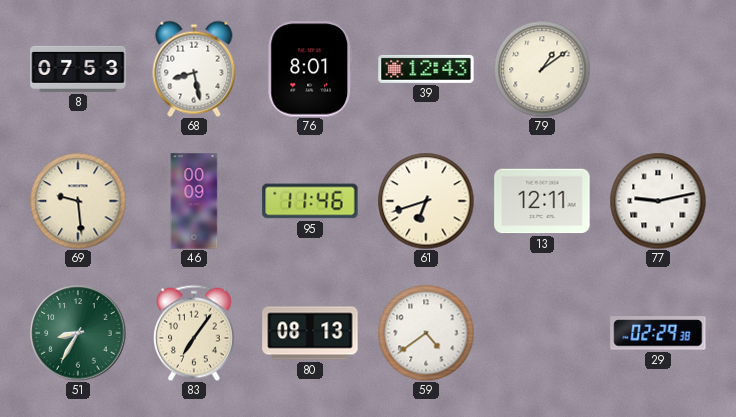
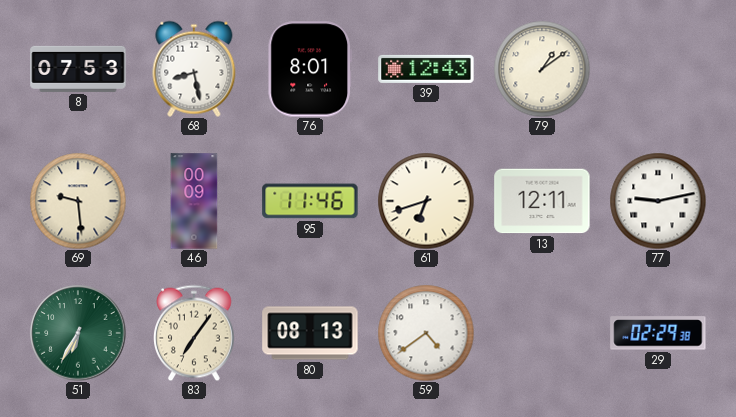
51: 8:35 -> 6:35 (78, 333)
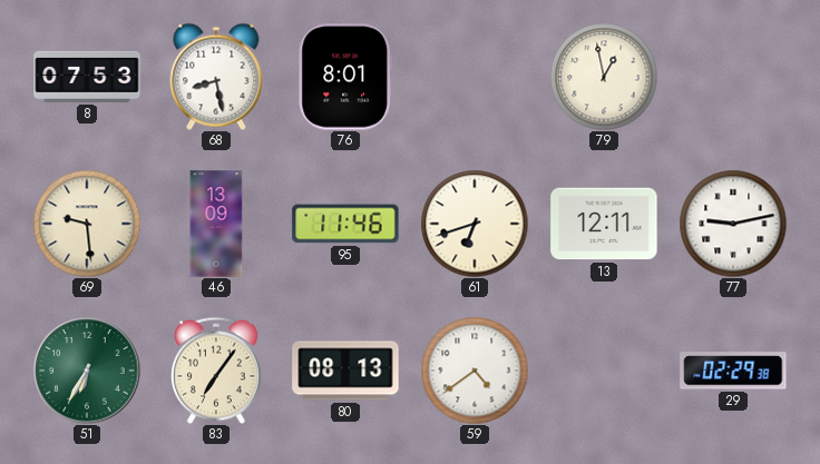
39: 12:43 -> none (426, 69)
79: 1:09 -> 12:58 (604, 77)
46: 00:09 -> 13:09 (216, 224)
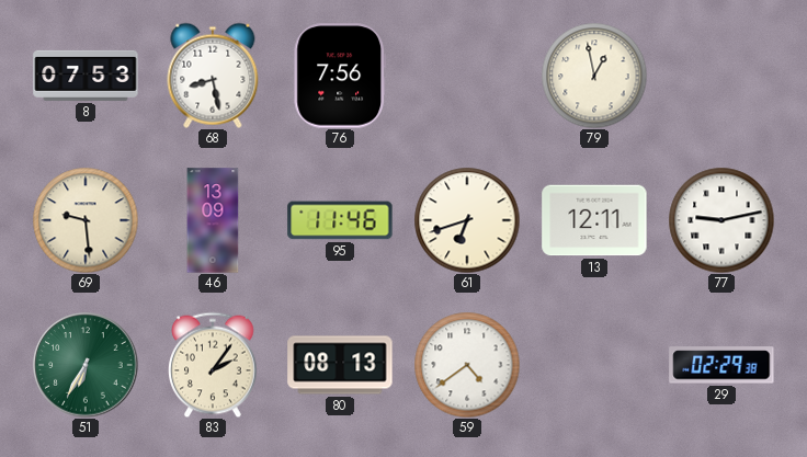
76: 8:01 -> 7:56 (339, 76)
83: 7:06 -> 2:06 (214, 365)
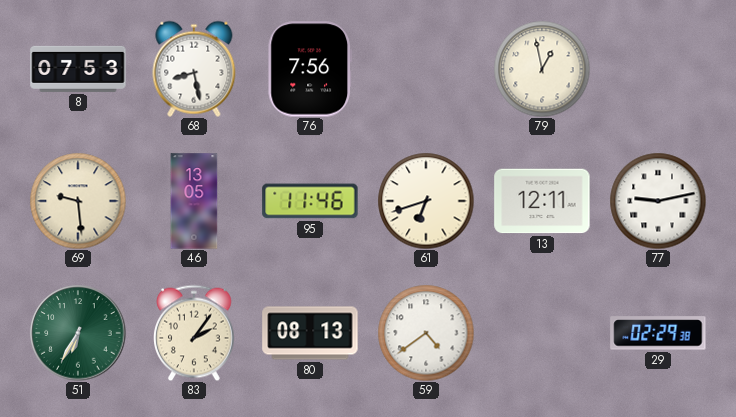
46: 13:09 -> 13:05 (194, 201)
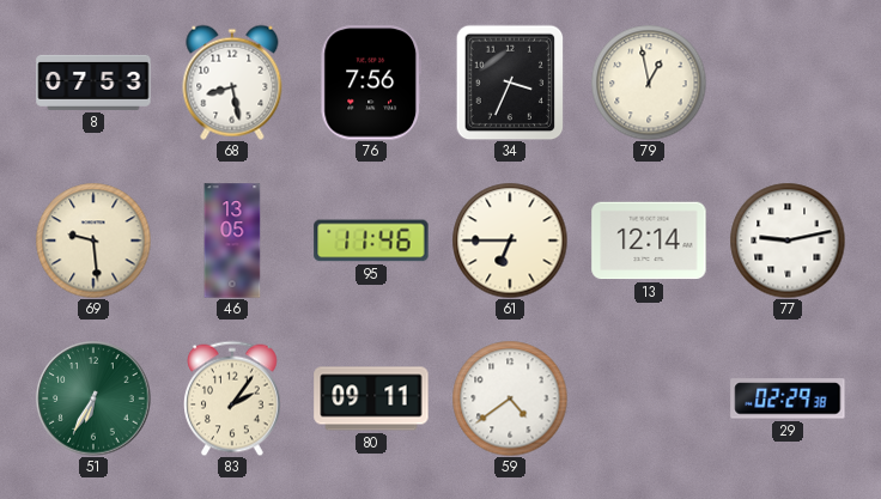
34: none -> 3:34 (510, 83)
61: 6:42 -> 6:45 (510, 241)
13: 12:11 -> 12:14 (649, 241)
80: 08:13 -> 09:11 (371, 398)
